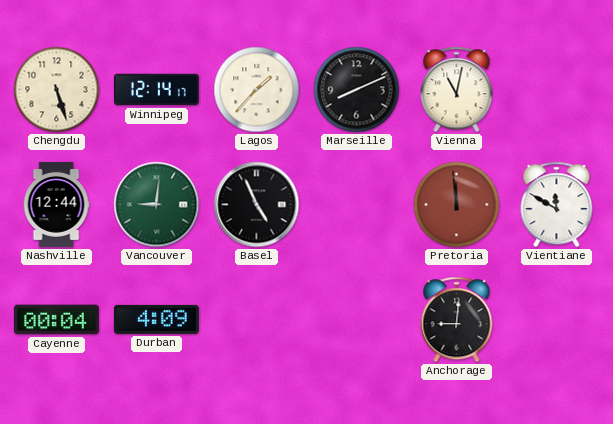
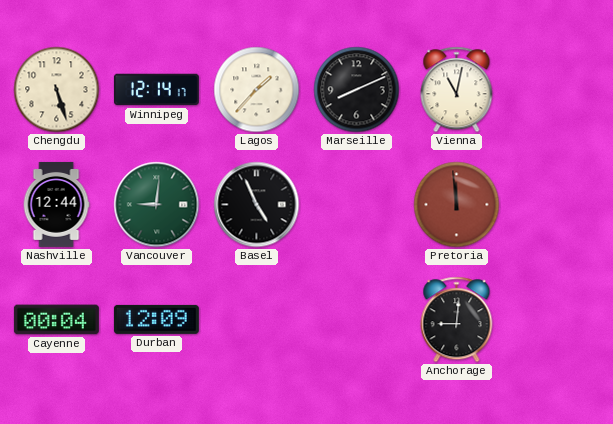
Vientiane: 11:50 -> none (557, 205)
Durban: 4:09 -> 12:09 (156, 319)
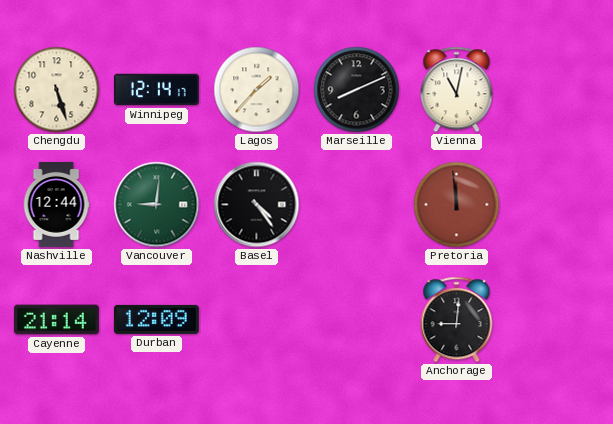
Basel: 4:56 -> 4:24 (257, 205)
Cayenne: 00:04 -> 21:14 (56, 320)
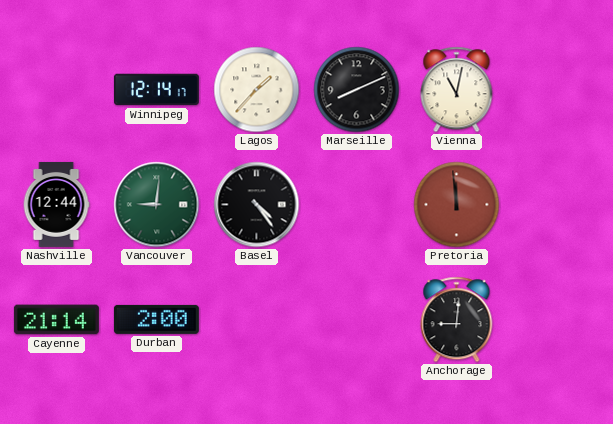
Chengdu: 5:27 -> none (57, 90)
Durban: 12:09 -> 2:00 (156, 319)
